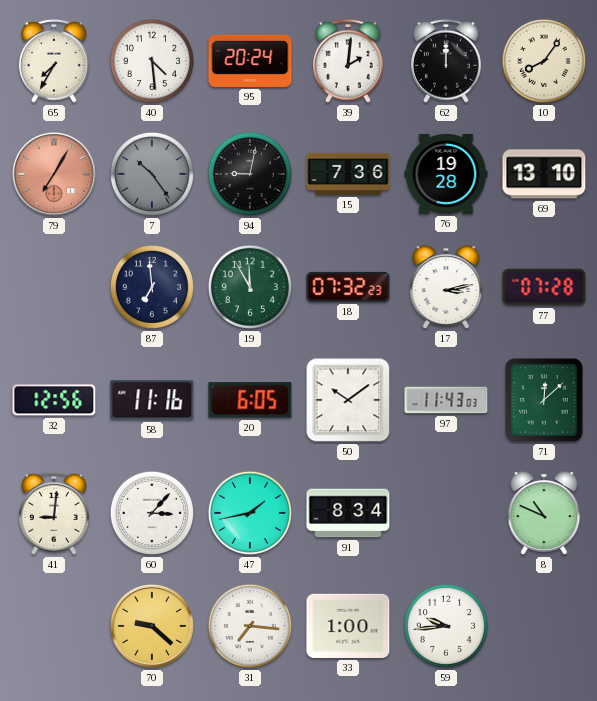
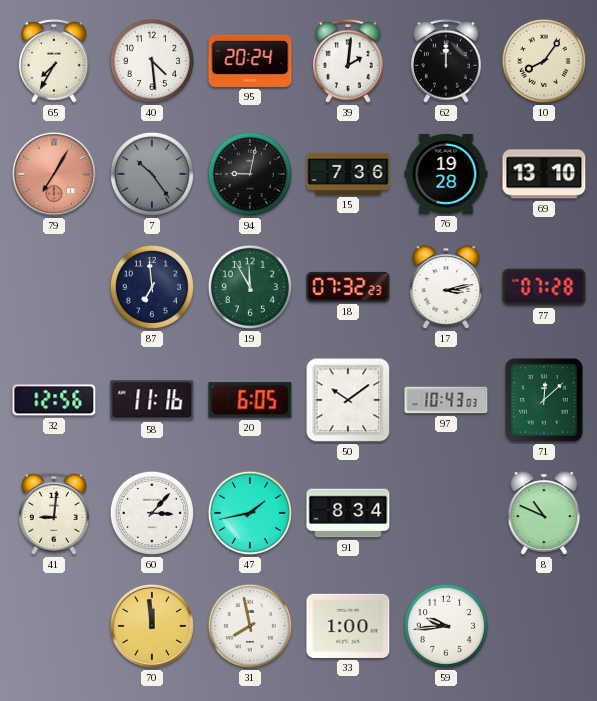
97: 11:43 -> 10:43 (446, 400)
70: 9:22 -> 11:59 (152, 626)
31: 7:16 -> 7:58 (250, 626)
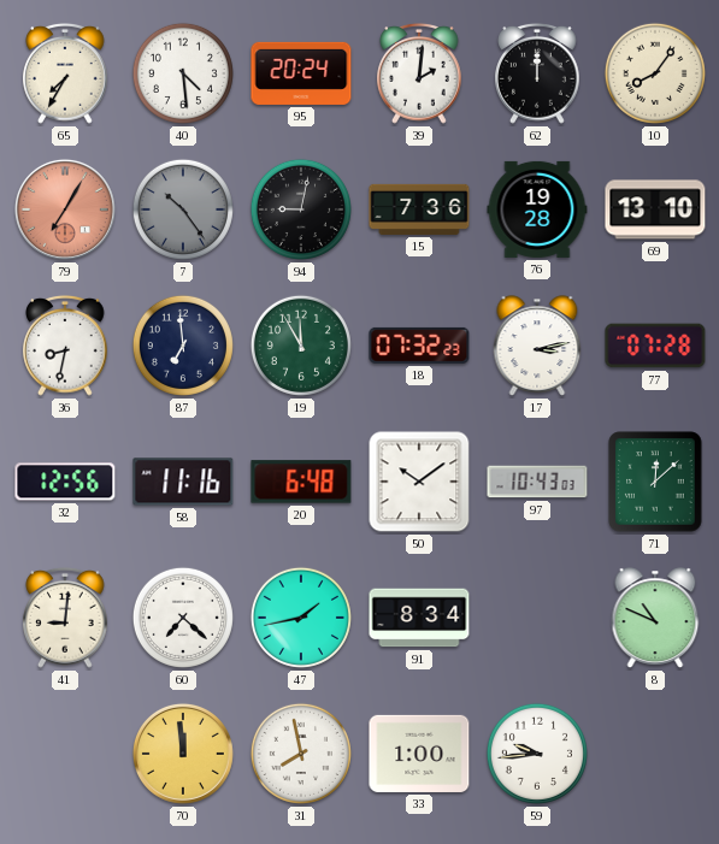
36: none -> 8:32 (65, 347)
20: 6:05 -> 6:48 (301, 482)
60: 3:07 -> 7:22 (183, 618)
